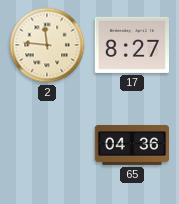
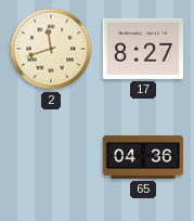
2: 11:46 -> 11:42 (51, 49)
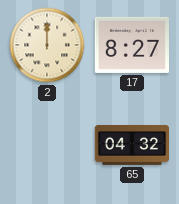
2: 11:42 -> 12:00 (47, 45)
65: 04:36 -> 04:32 (131, 145)
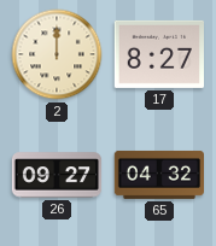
26: none -> 09:27 (57, 175)
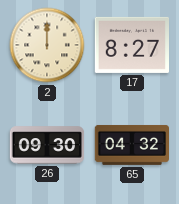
26: 09:27 -> 09:30 (47, 145)
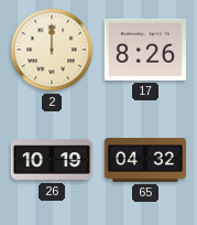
17: 8:27 -> 8:26 (144, 50)
26: 09:30 -> 10:19 (52, 160)
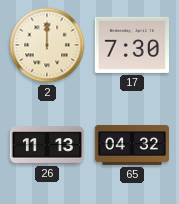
17: 8:26 -> 7:30 (131, 45)
26: 10:19 -> 11:13 (47, 145)
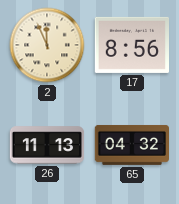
2: 12:00 -> 11:56 (47, 45)
17: 7:30 -> 8:56 (131, 45)
